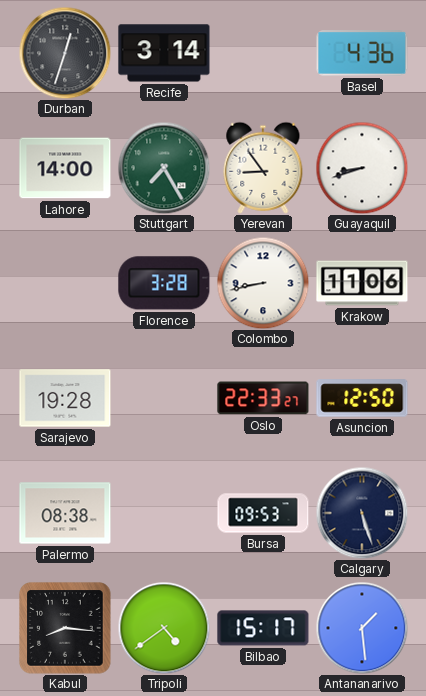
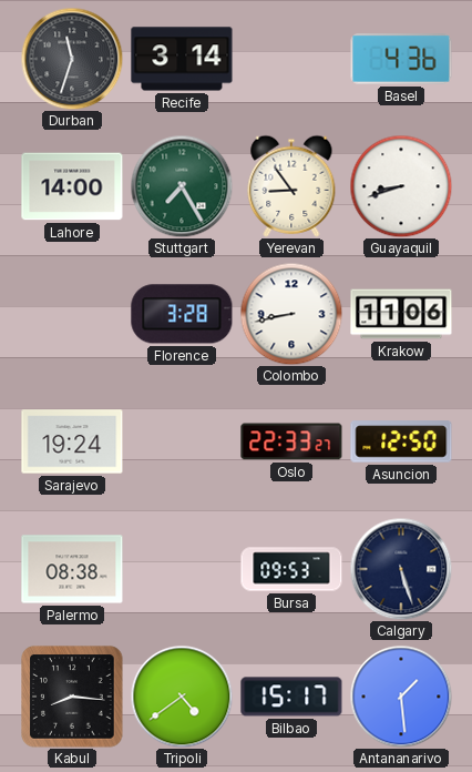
Durban: 12:33 -> 11:33 (72, 59)
Sarajevo: 19:28 -> 19:24 (72, 441)
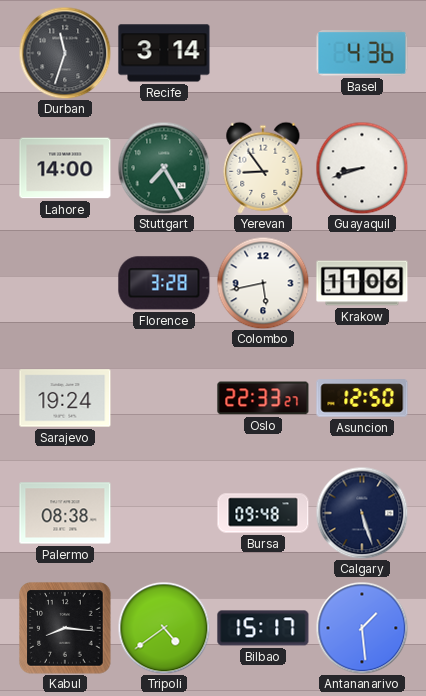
Colombo: 8:43 -> 5:43 (263, 283)
Bursa: 09:53 -> 09:48 (263, 513)
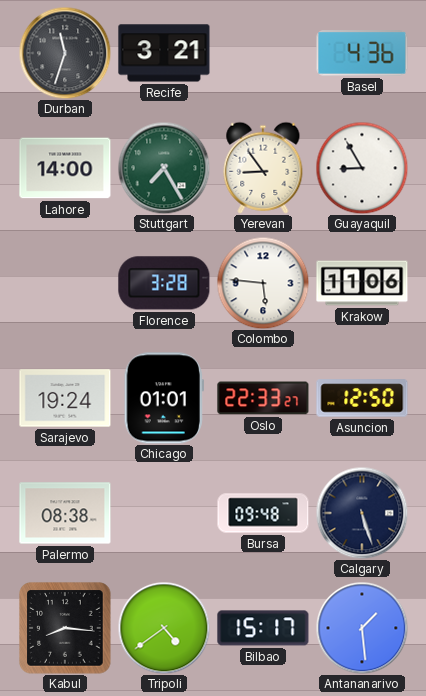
Recife: 3:14 -> 3:21 (164, 53)
Guayaquil: 8:42 -> 8:55 (362, 168)
Colombo: 5:43 -> 5:46 (263, 283)
Chicago: none -> 01:01 (164, 398)
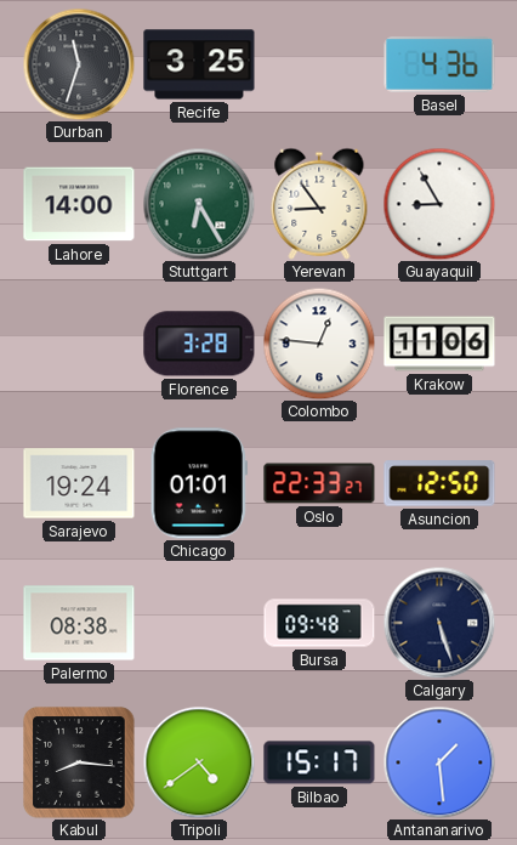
Recife: 3:21 -> 3:25 (199, 64)
Stuttgart: 7:25 -> 6:25 (199, 204)
Colombo: 5:46 -> 12:46 (319, 344)
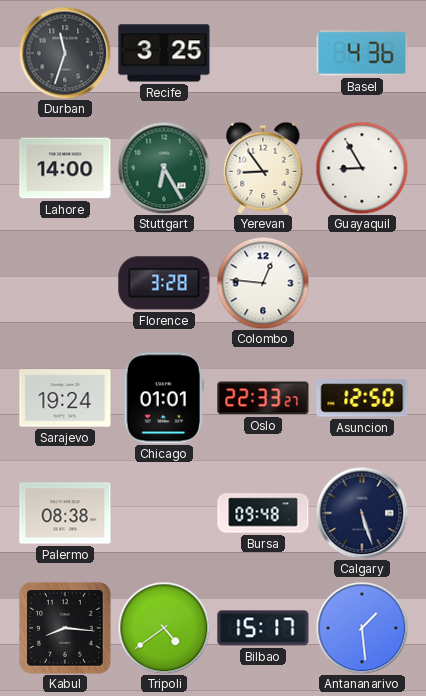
Krakow: 11:06 -> none (439, 344)
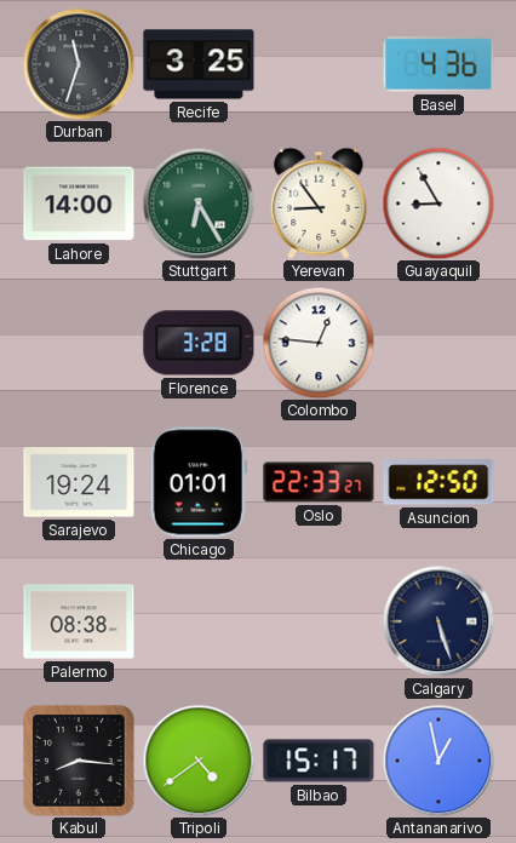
Bursa: 09:48 -> none (263, 513)
Antananarivo: 1:29 -> 12:58 (438, 761)
